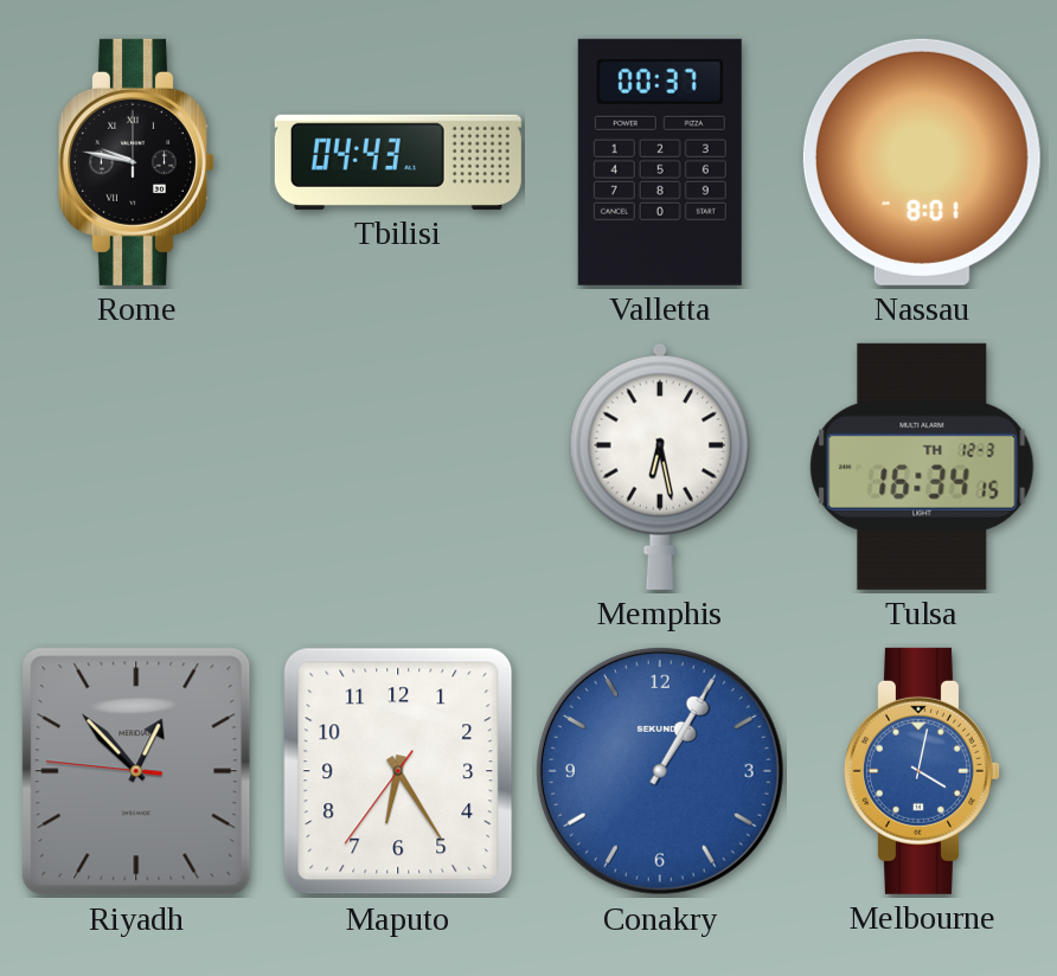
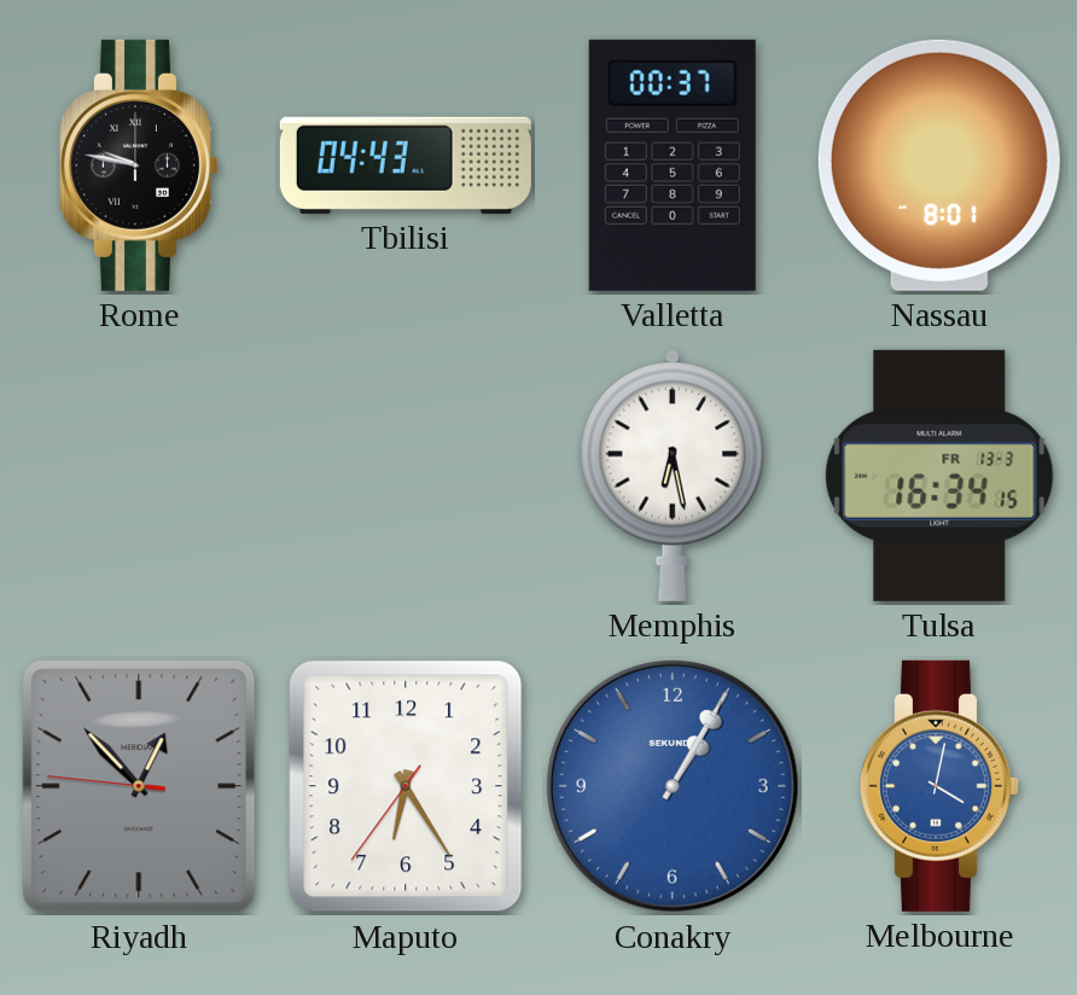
Tulsa date: TH 12-3 -> FR 13-3 (939, 476)
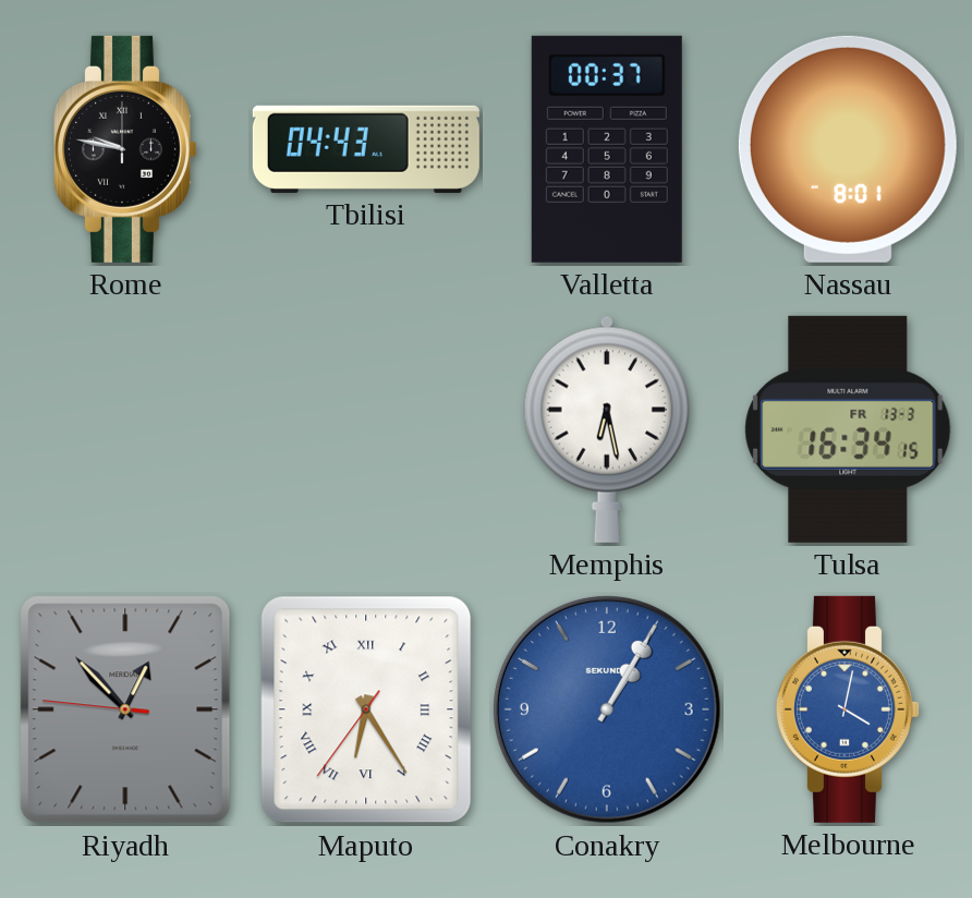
Maputo numerals: Arabic -> Roman (366, 709)
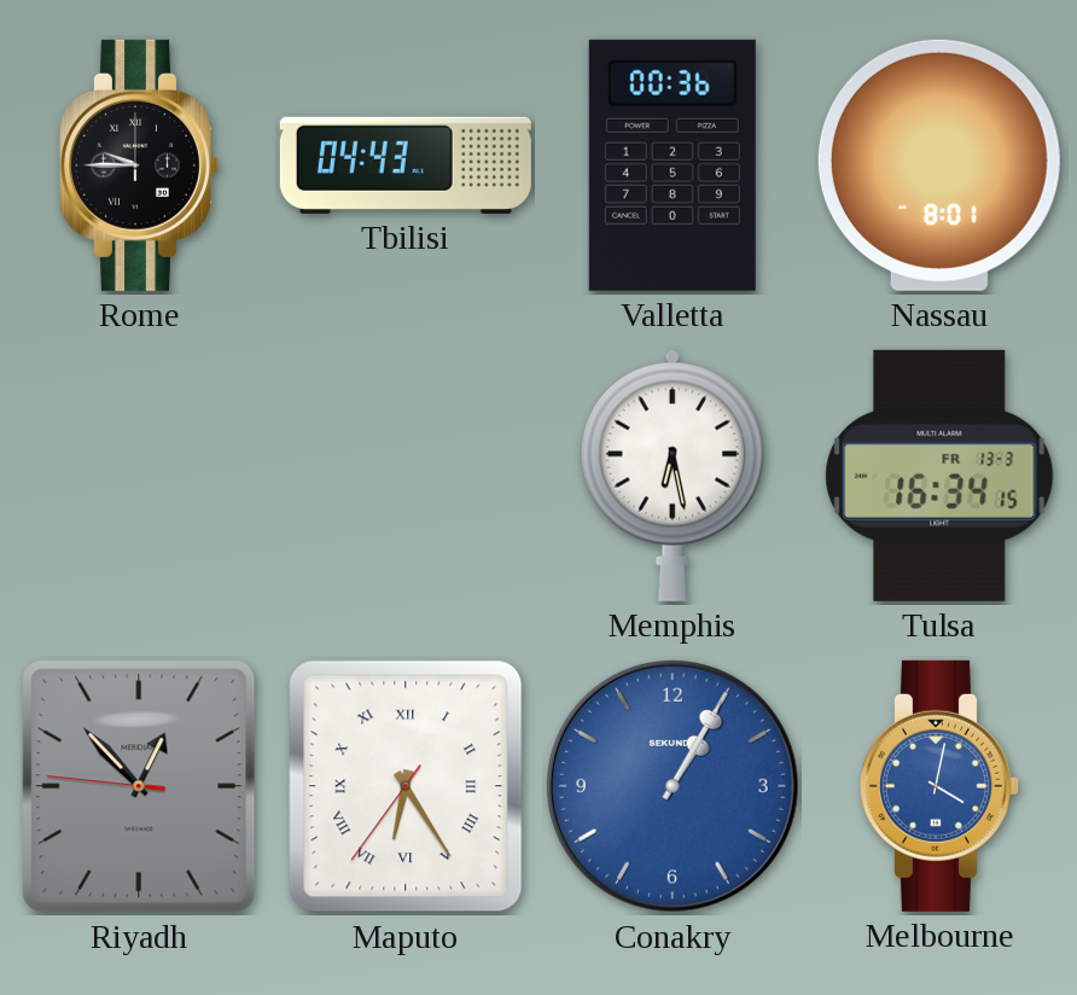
Rome: 9:47 -> 9:45 (139, 165)
Valletta: 00:37 -> 00:36 (673, 165)
